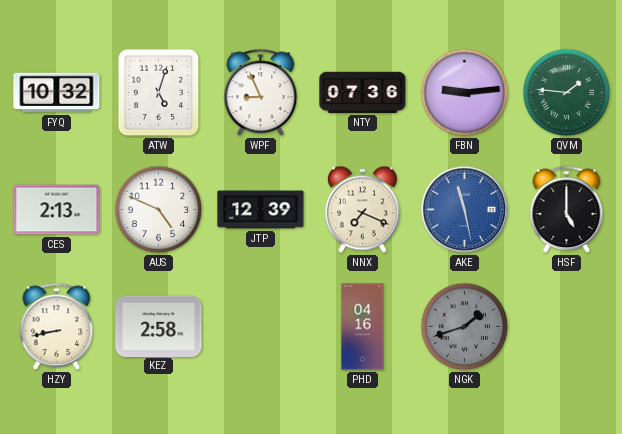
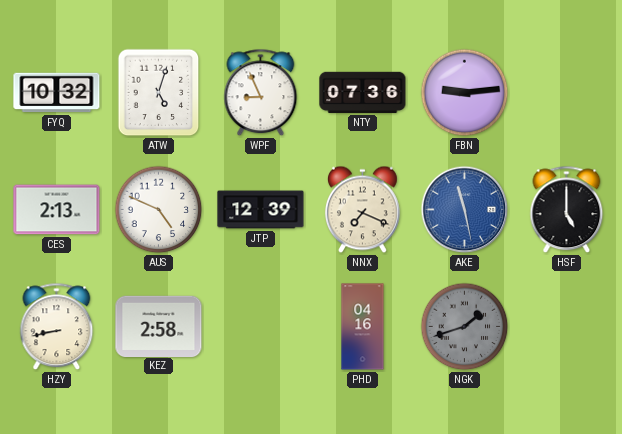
QVM: 1:46 -> none (567, 93)
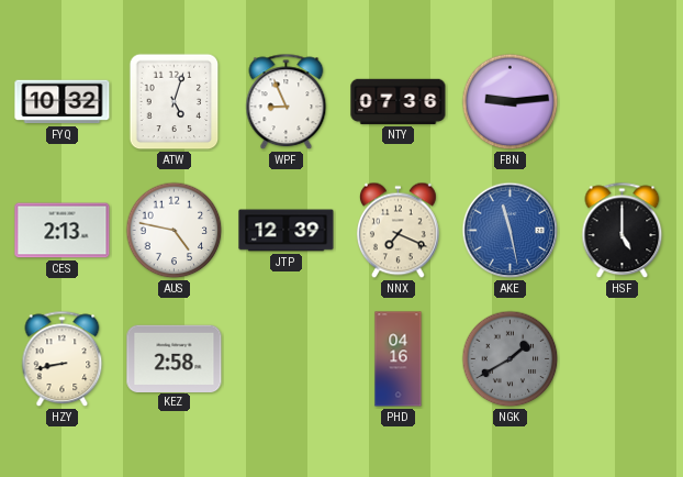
AUS: 4:49 -> 4:47 (175, 231)
NGK: 1:42 -> 1:40 (511, 359)
